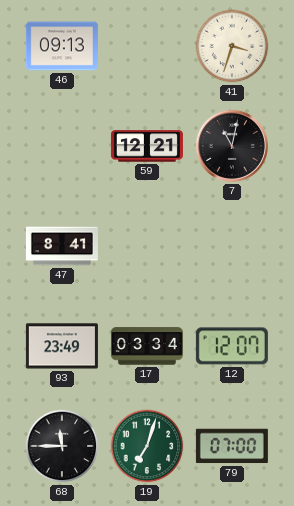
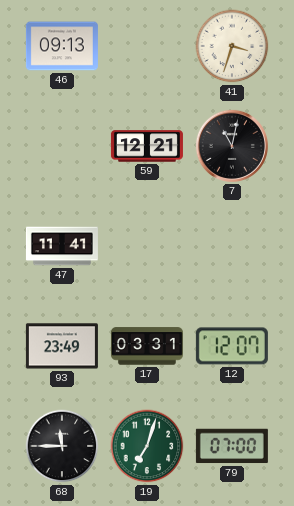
47: 8:41 -> 11:41 (62, 246)
17: 03:34 -> 03:31 (147, 346)
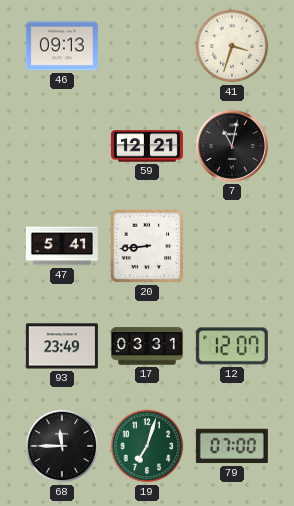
47: 11:41 -> 5:41 (62, 246)
20: none -> 8:44 (147, 246)
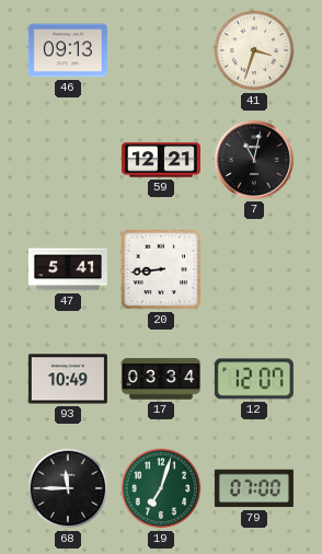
93: 23:49 -> 10:49 (68, 379)
17: 03:31 -> 03:34 (161, 379)
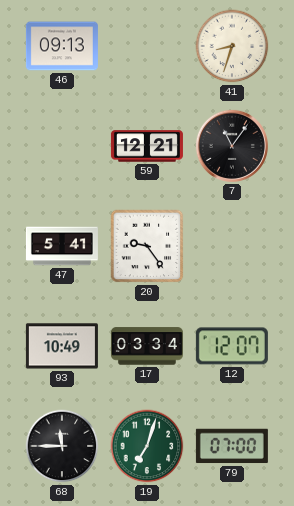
41: 3:33 -> 8:33 (232, 46)
7: 11:02 -> 11:06 (232, 146)
20: 8:44 -> 9:24 (147, 246)
